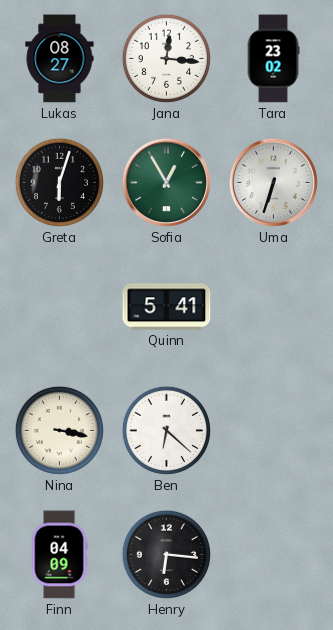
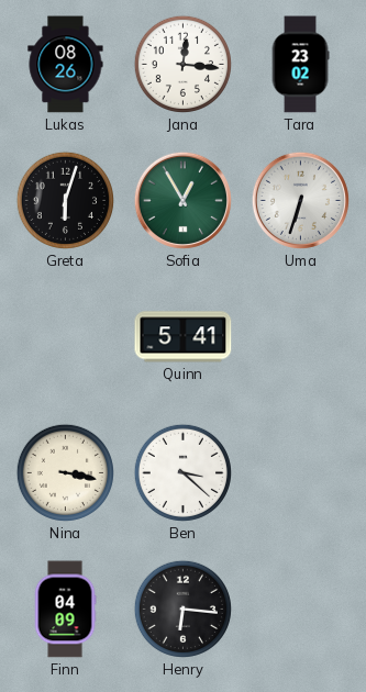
Lukas: 08:27 -> 08:26 (66, 65)
Ben: 6:22 -> 3:22 (182, 472)
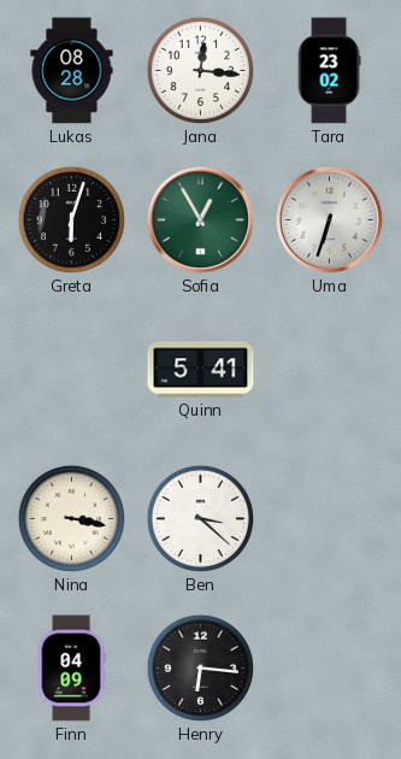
Lukas: 08:26 -> 08:28 (72, 71)
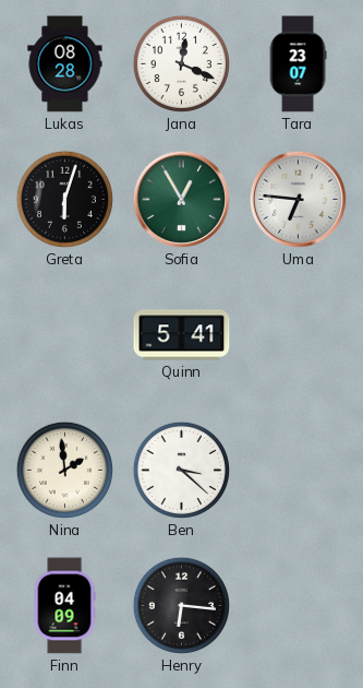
Jana: 12:16 -> 12:19 (181, 63)
Tara: 23:02 -> 23:07 (298, 64)
Uma: 6:33 -> 6:46 (298, 199)
Nina: 3:17 -> 1:59 (64, 470)
